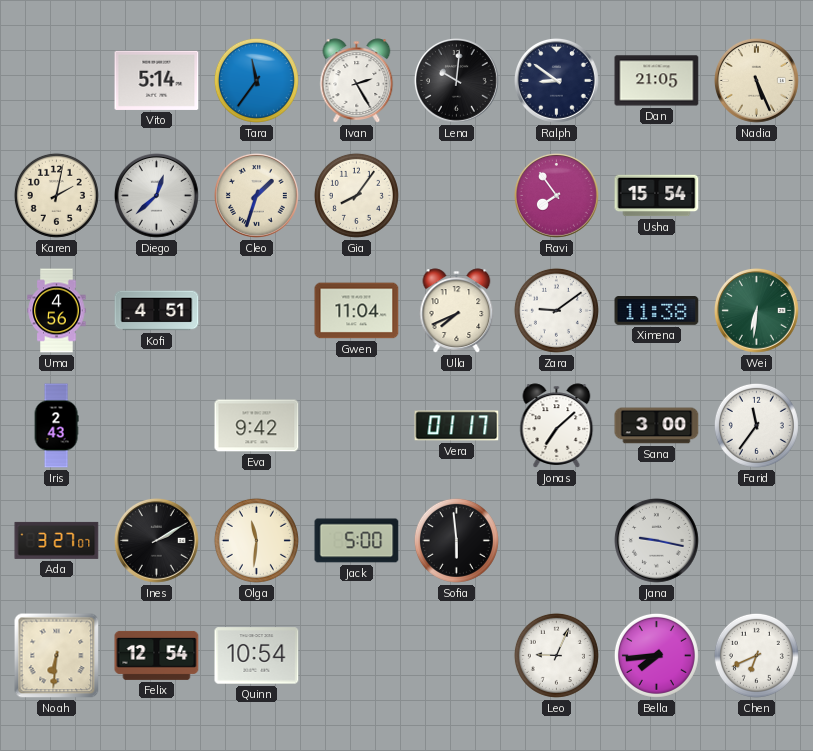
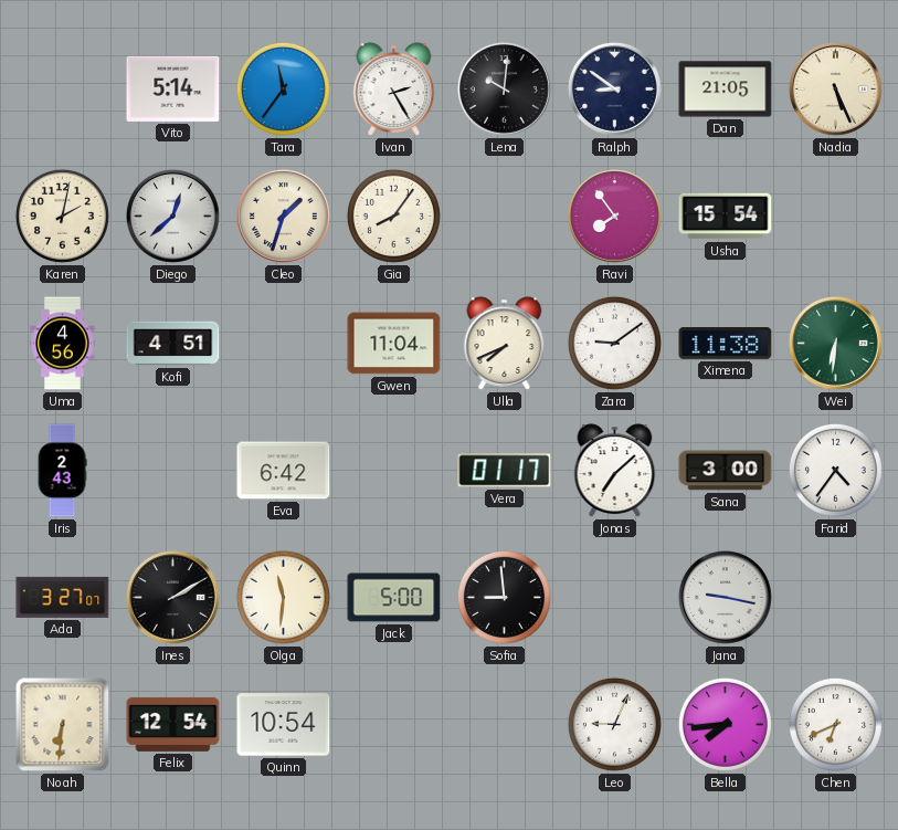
Eva: 9:42 -> 6:42 (284, 471)
Farid: 11:36 -> 4:36 (835, 470)
Sofia: 5:59 -> 8:59 (504, 597)
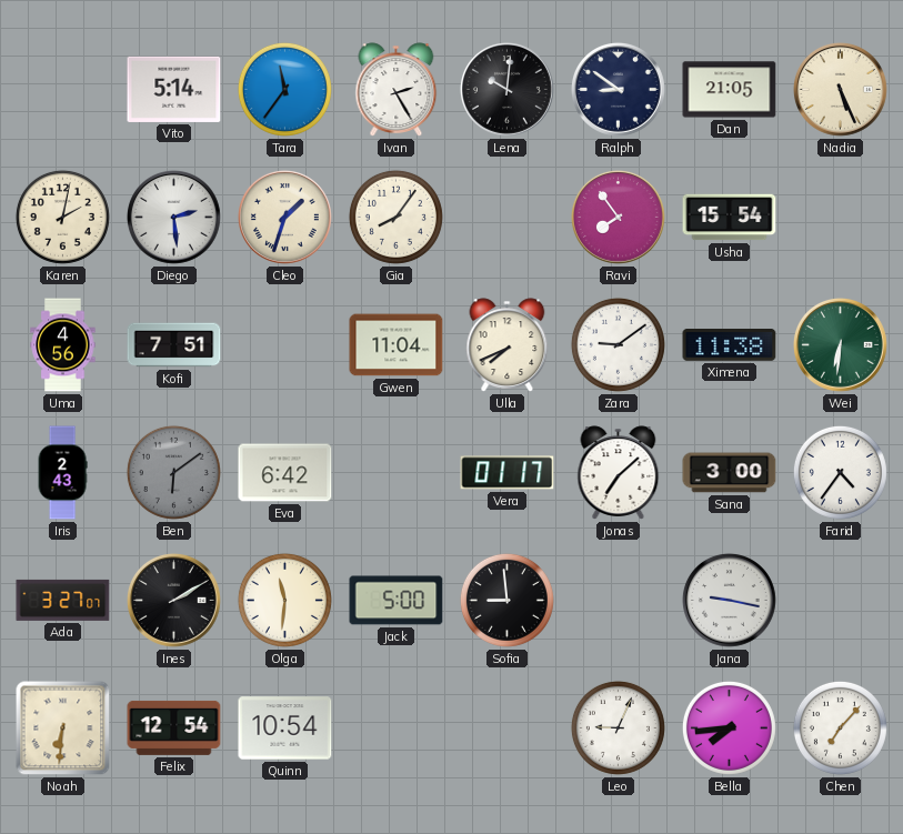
Diego: 12:38 -> 2:29 (173, 217)
Kofi: 4:51 -> 7:51 (174, 345)
Ben: none -> 6:09 (173, 472)
Chen: 6:41 -> 7:07 (840, 727)
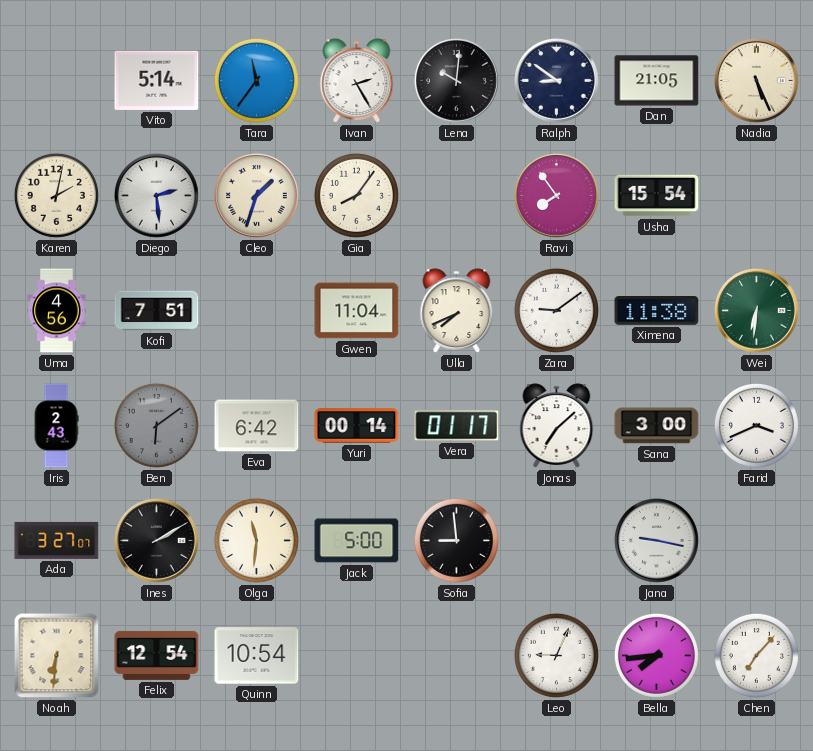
Yuri: none -> 00:14 (357, 426)
Farid: 4:36 -> 3:41 (756, 425)
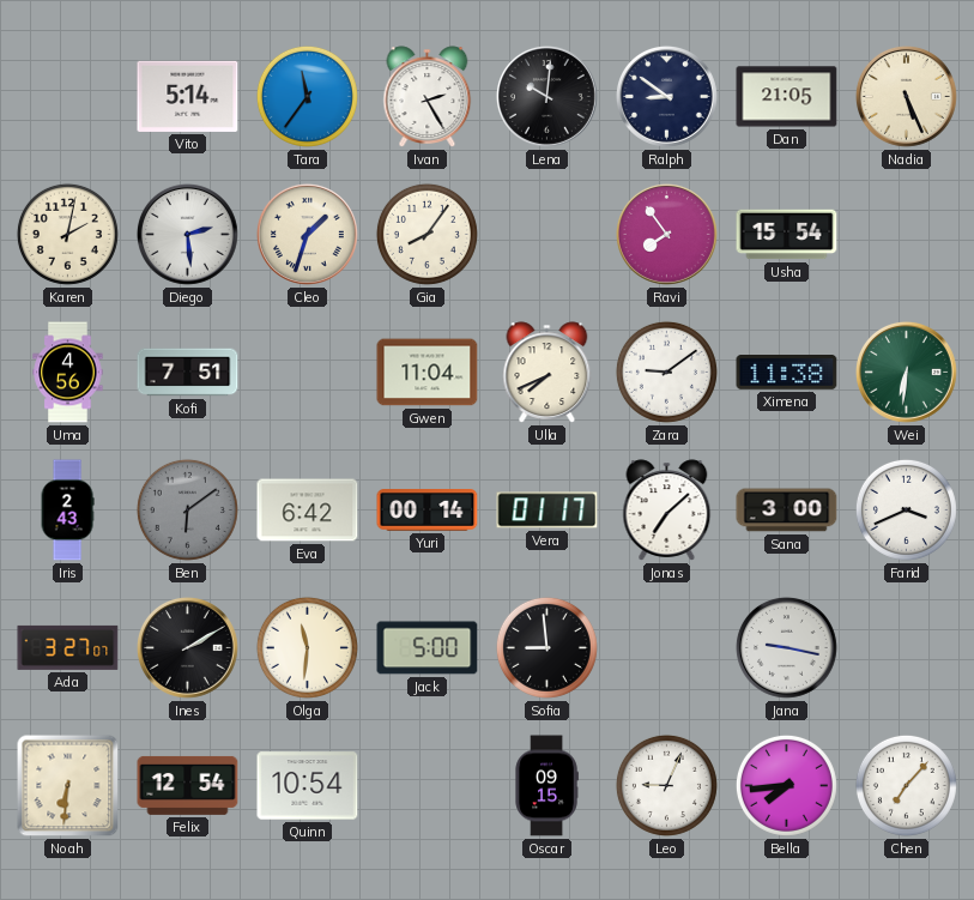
Oscar: none -> 09:15 (546, 786)
